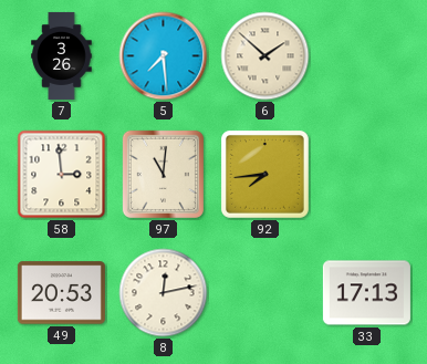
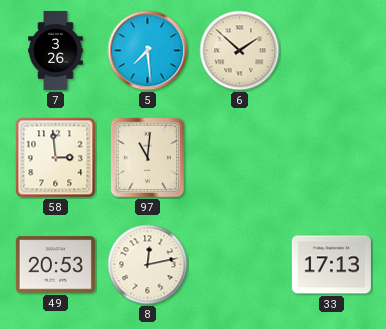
92: 7:44 -> none (264, 174)
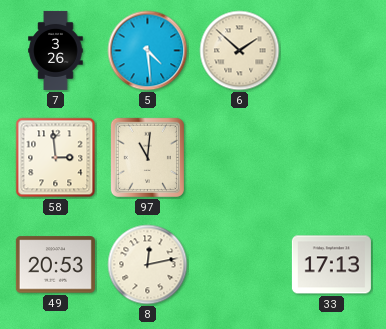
5: 7:29 -> 4:29 (148, 51)
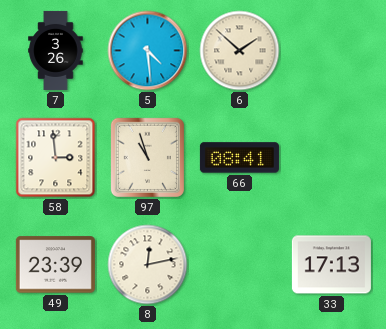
97: 11:01 -> 10:57 (147, 157)
66: none -> 08:41 (239, 158)
49: 20:53 -> 23:39 (55, 265)
